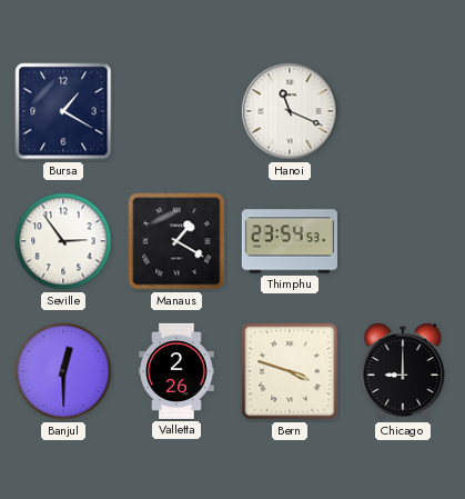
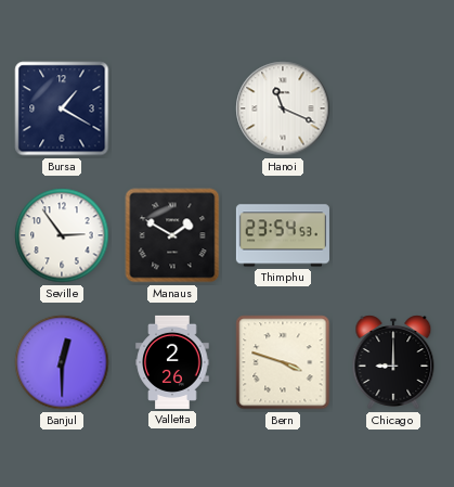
Manaus: 1:20 -> 1:50 (172, 235)
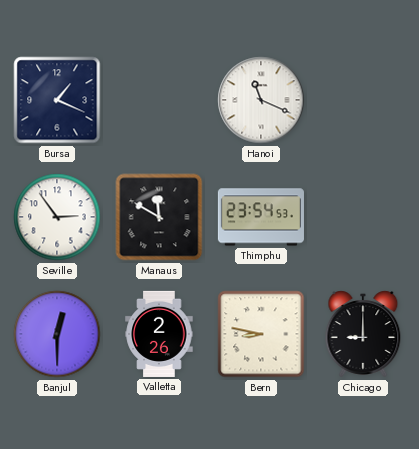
Bursa: 1:20 -> 1:19 (57, 100)
Manaus: 1:50 -> 11:50 (159, 217)
Bern: 3:48 -> 8:47 (261, 334)
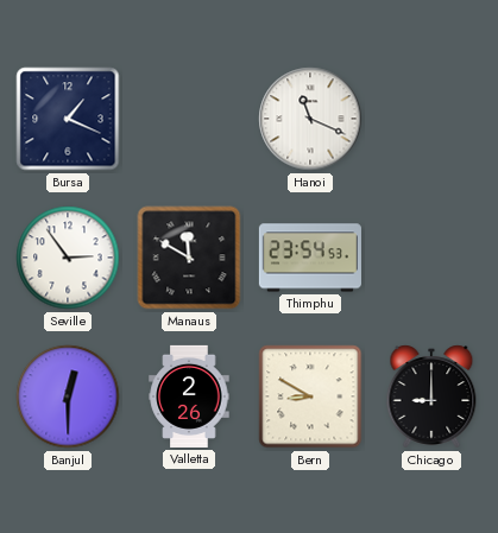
Bern: 8:47 -> 8:50 (310, 396)
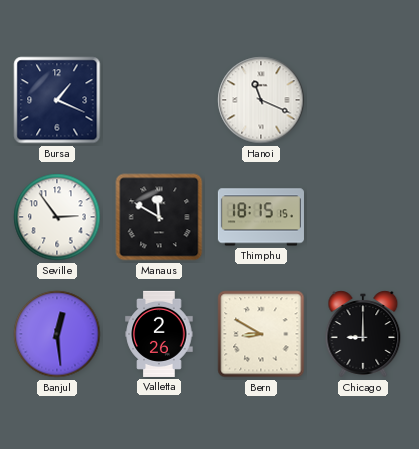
Thimphu: 23:54 -> 18:15 (261, 217)
Banjul: 12:30 -> 12:29 (57, 334)
